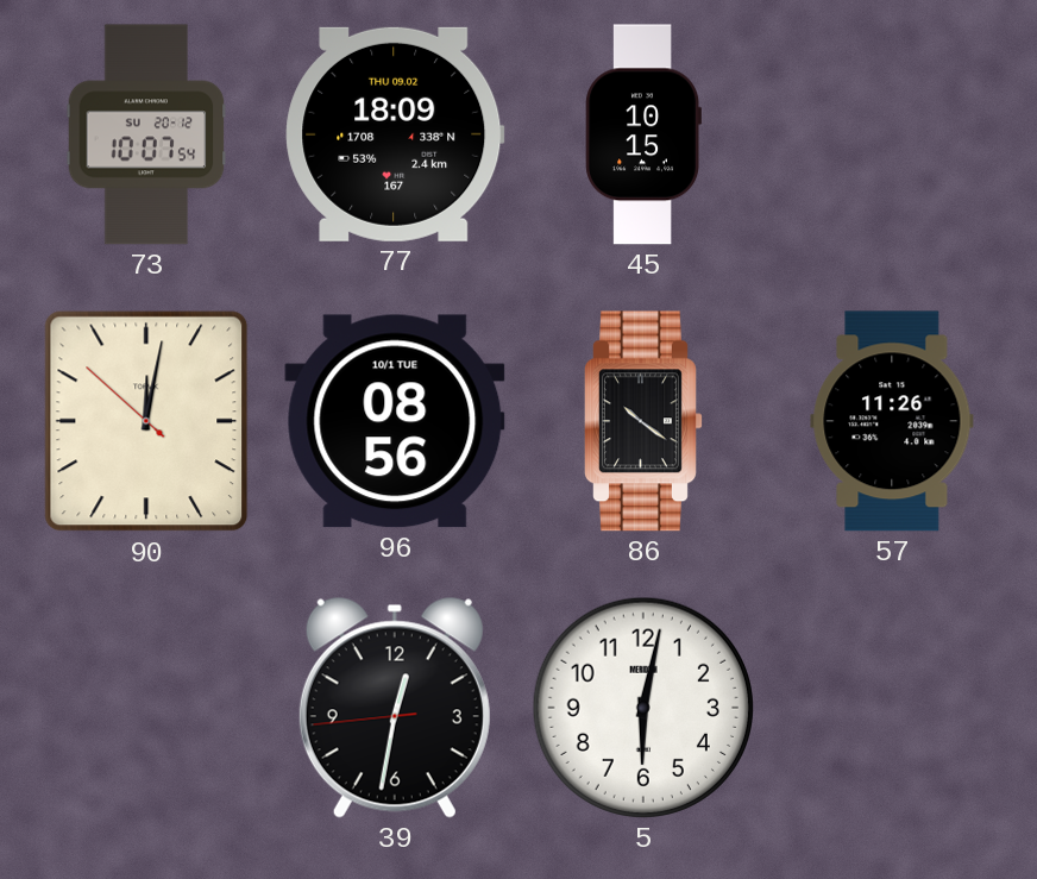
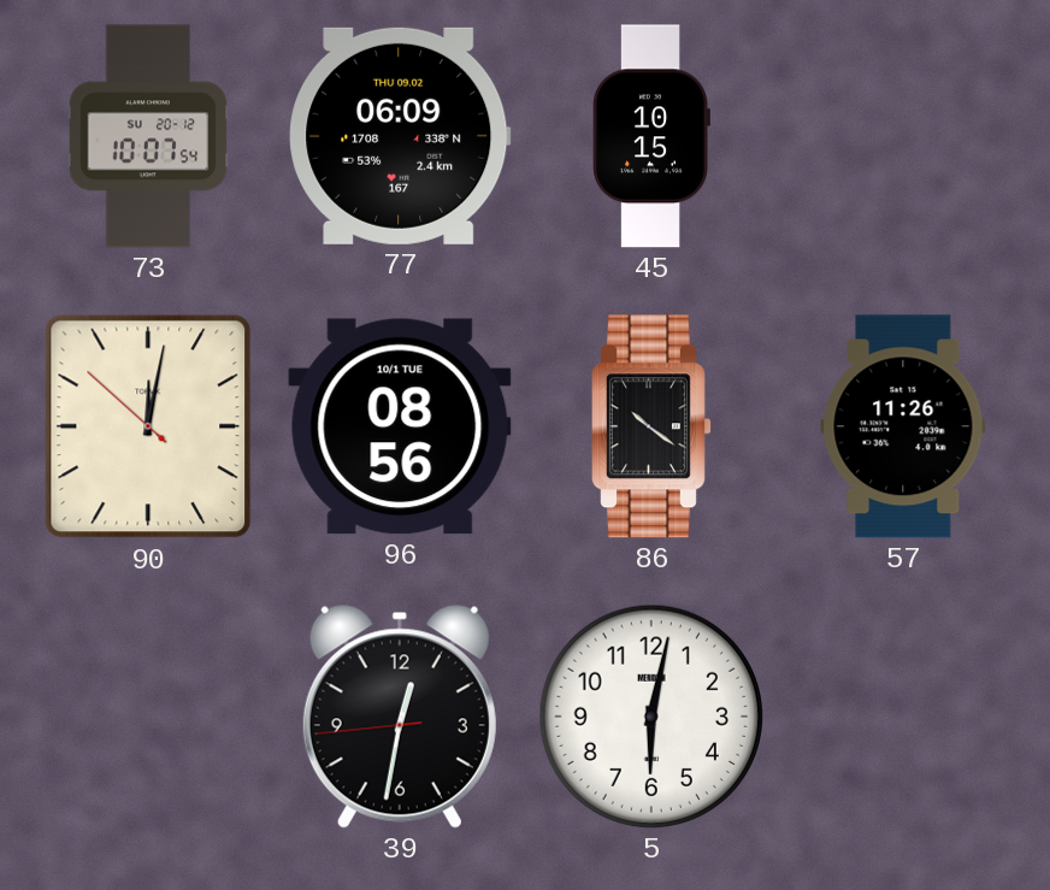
77: 18:09 -> 06:09 (400, 136)
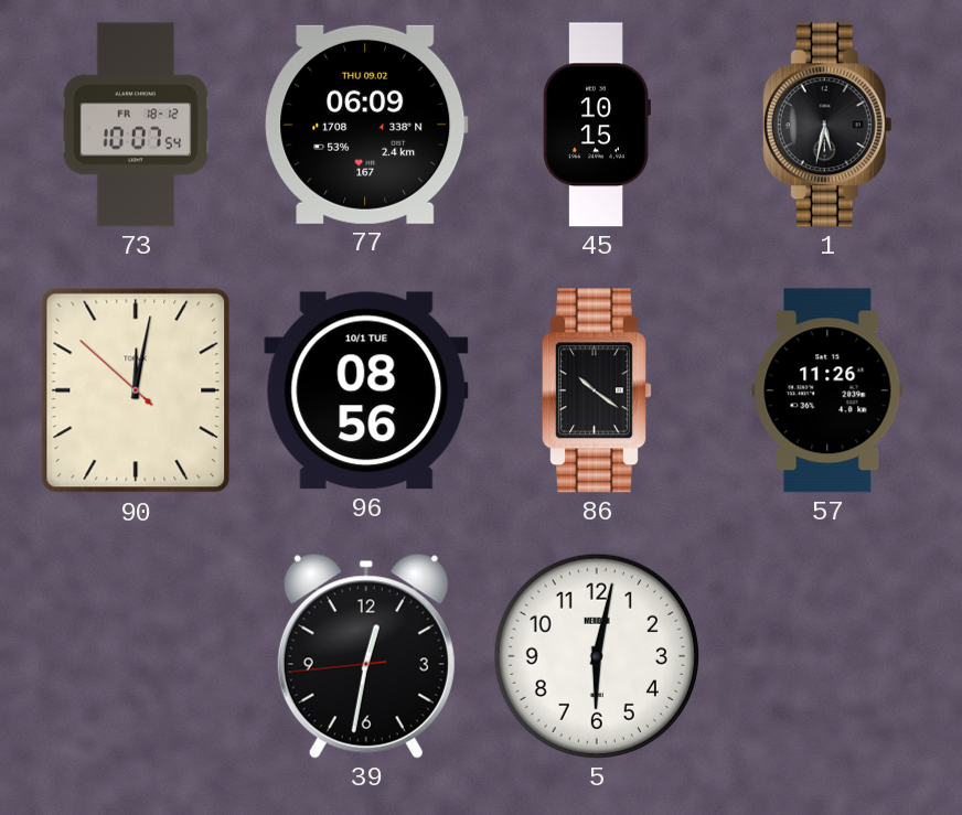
73 date: SU 20-12 -> FR 18-12 (136, 125)
1: none -> 5:32 (827, 125)
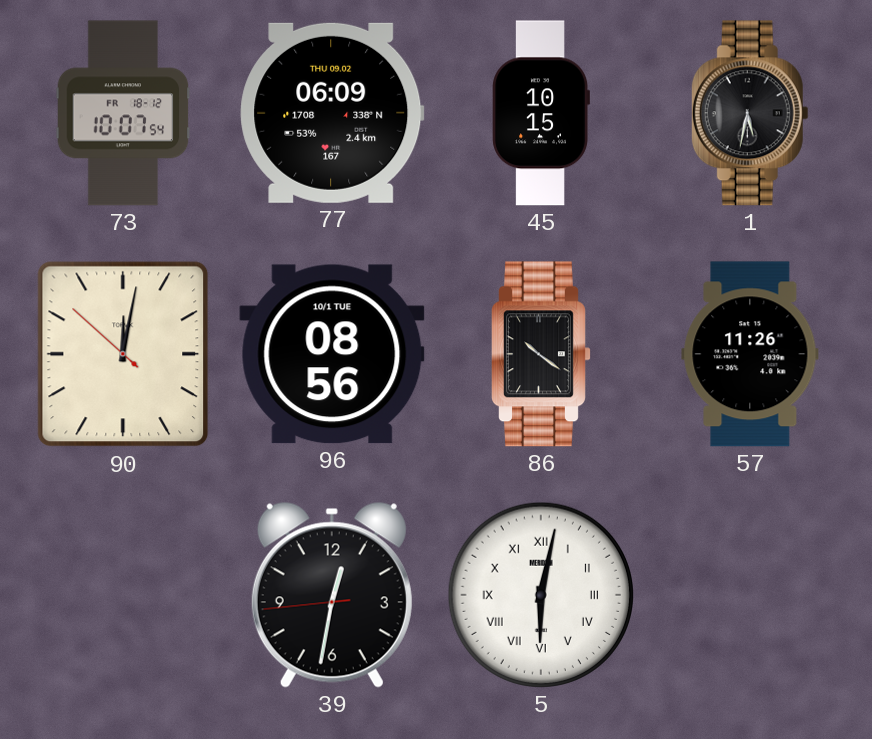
5 numerals: Arabic -> Roman (541, 595)
